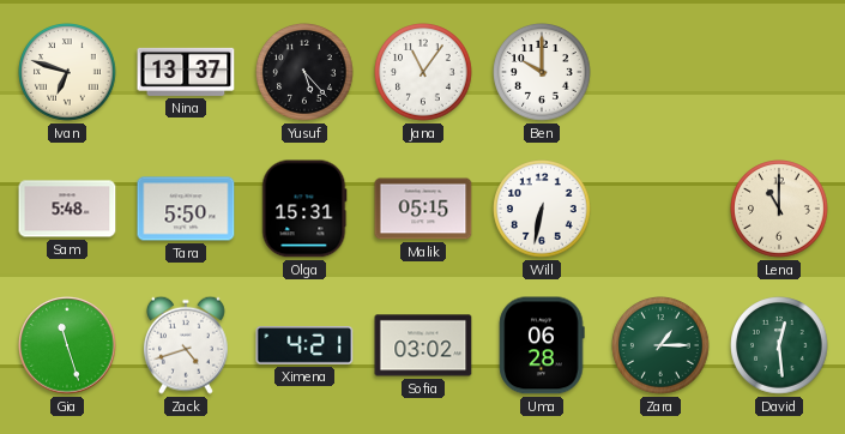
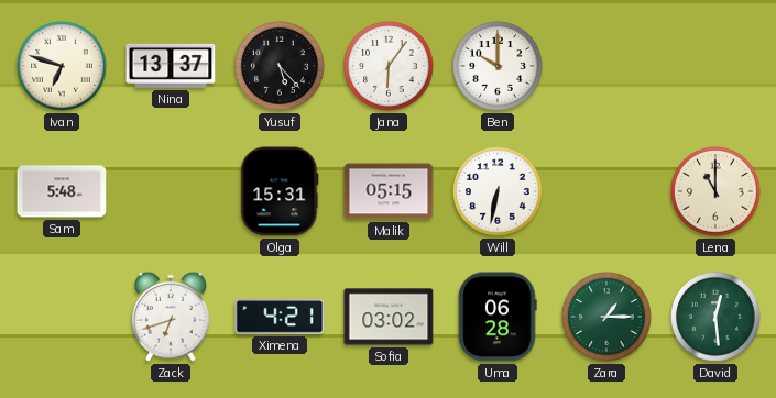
Jana: 11:06 -> 6:06 (389, 66)
Tara: 5:50 -> none (186, 209)
Gia: 11:27 -> none (67, 345)
Zack: 4:42 -> 6:42 (171, 317)
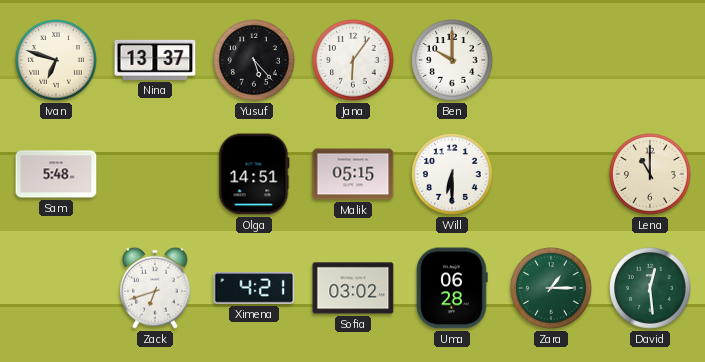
Olga: 15:31 -> 14:51 (254, 174)
Will: 6:32 -> 6:30 (452, 174)
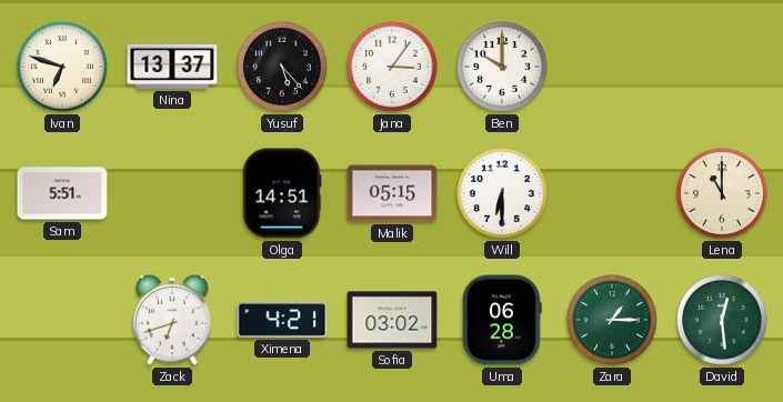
Jana: 6:06 -> 3:06 (392, 67)
Sam: 5:48 -> 5:51 (62, 193)
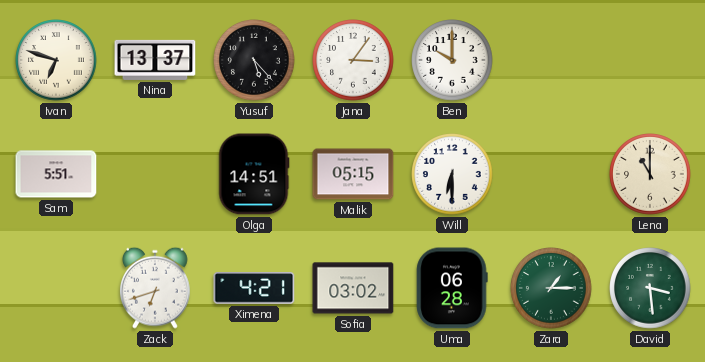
David: 12:29 -> 3:29 (650, 288)
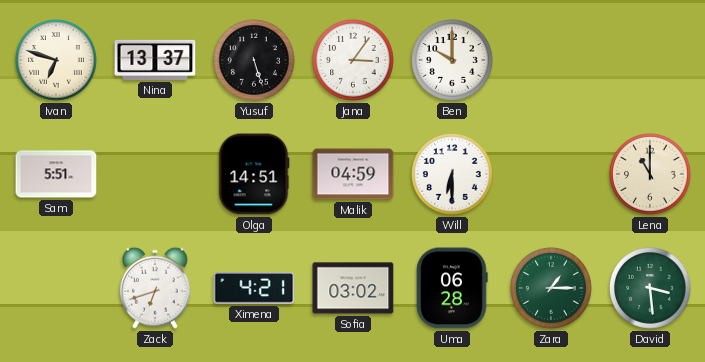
Yusuf: 5:23 -> 5:27 (254, 60)
Malik: 05:15 -> 04:59 (353, 174)
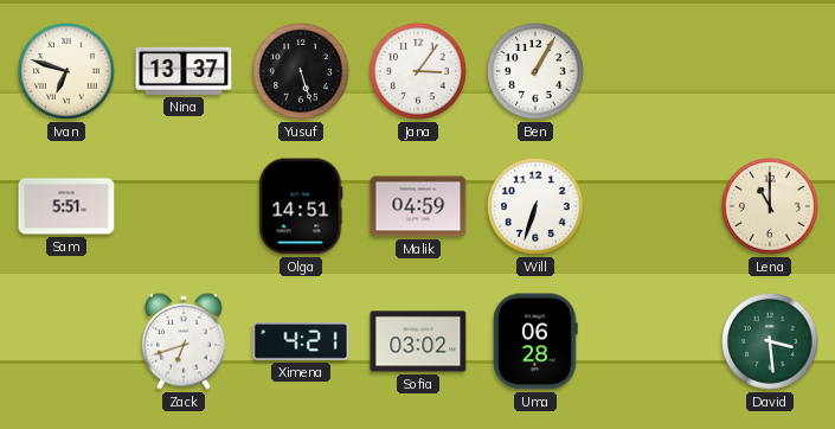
Ben: 10:00 -> 1:05 (535, 71)
Will: 6:30 -> 6:33 (535, 206)
Zara: 1:15 -> none (551, 288)
